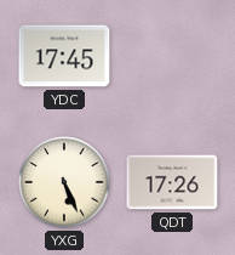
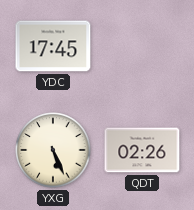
QDT: 17:26 -> 02:26 (142, 150)
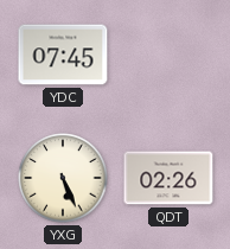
YDC: 17:45 -> 07:45 (63, 55)
